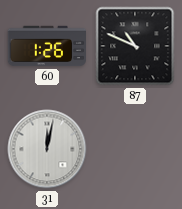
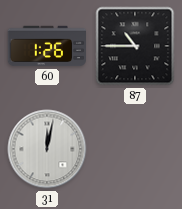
87: 10:49 -> 10:45 (135, 46)
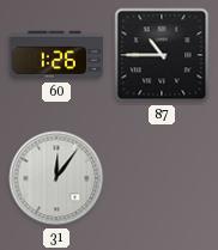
31: 12:02 -> 12:06 (56, 178)
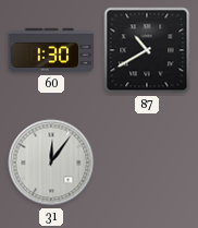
60: 1:26 -> 1:30 (50, 50)
87: 10:45 -> 10:40 (147, 50)
